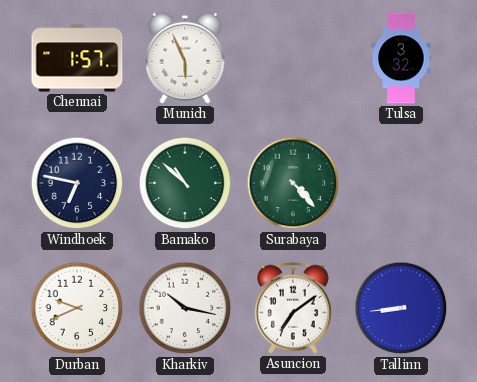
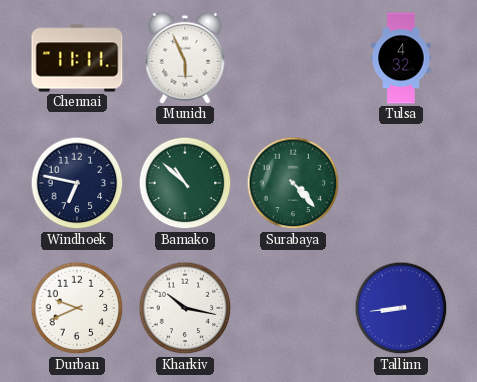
Chennai: 1:57 -> 11:11 (77, 58)
Tulsa: 3:32 -> 4:32 (401, 58)
Asuncion: 7:09 -> none (294, 308)
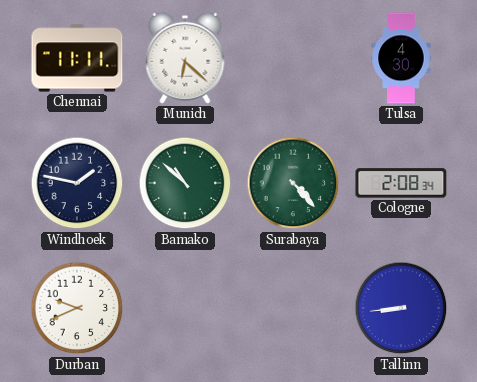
Munich: 5:56 -> 6:22 (185, 58)
Tulsa: 4:32 -> 4:30 (401, 58)
Windhoek: 6:47 -> 1:47 (77, 183)
Cologne: none -> 2:08 (401, 183)
Kharkiv: 10:17 -> none (185, 308)
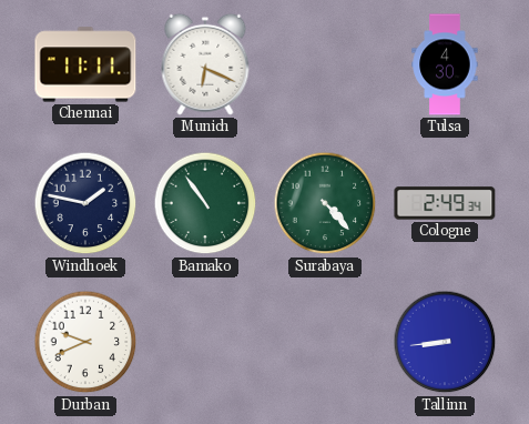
Munich: 6:22 -> 6:19 (205, 64)
Bamako: 10:52 -> 10:54 (205, 203)
Cologne: 2:08 -> 2:49 (445, 203)
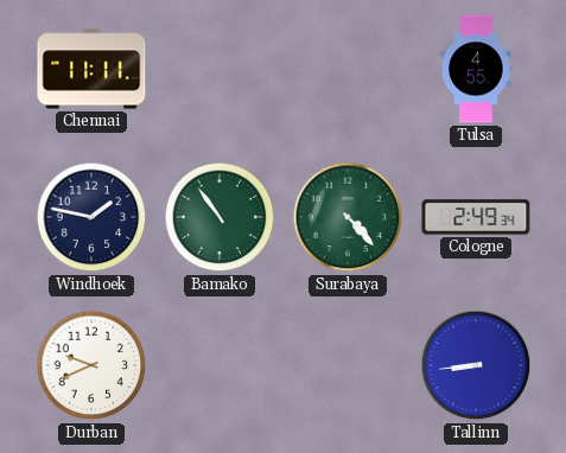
Munich: 6:19 -> none (205, 64)
Tulsa: 4:30 -> 4:55 (476, 69)
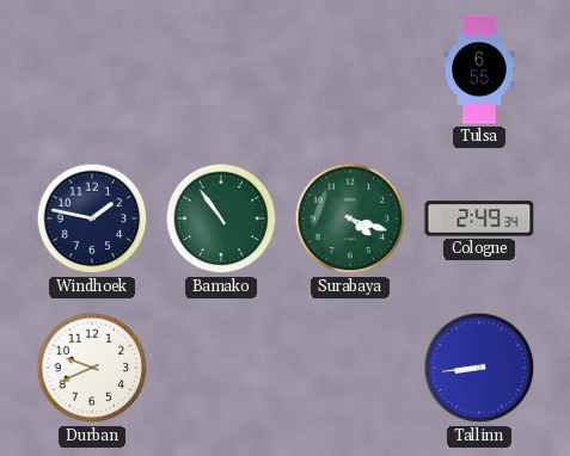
Chennai: 11:11 -> none (91, 69)
Tulsa: 4:55 -> 6:55 (479, 69)
Surabaya: 4:23 -> 4:18 (350, 218)
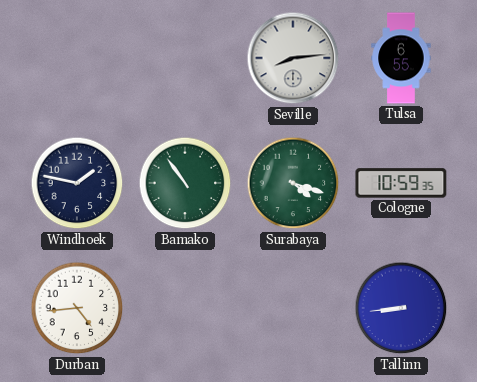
Seville: none -> 8:14 (293, 58)
Cologne: 2:49 -> 10:59 (401, 183)
Durban: 9:41 -> 4:44 (77, 308)
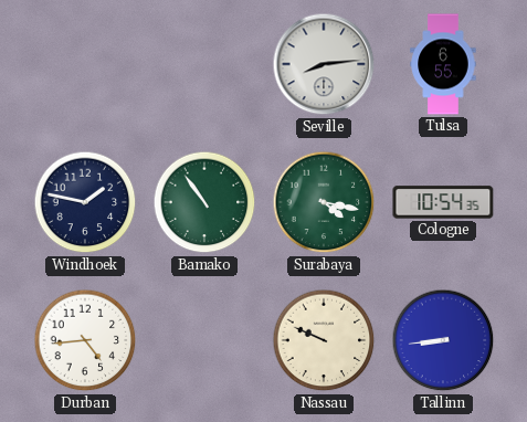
Surabaya: 4:18 -> 4:17 (324, 202)
Cologne: 10:59 -> 10:54 (443, 202)
Nassau: none -> 9:49 (324, 340)
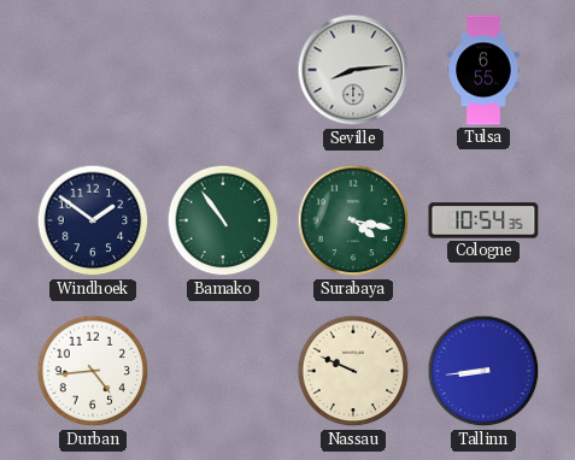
Windhoek: 1:47 -> 1:51 (93, 220)
